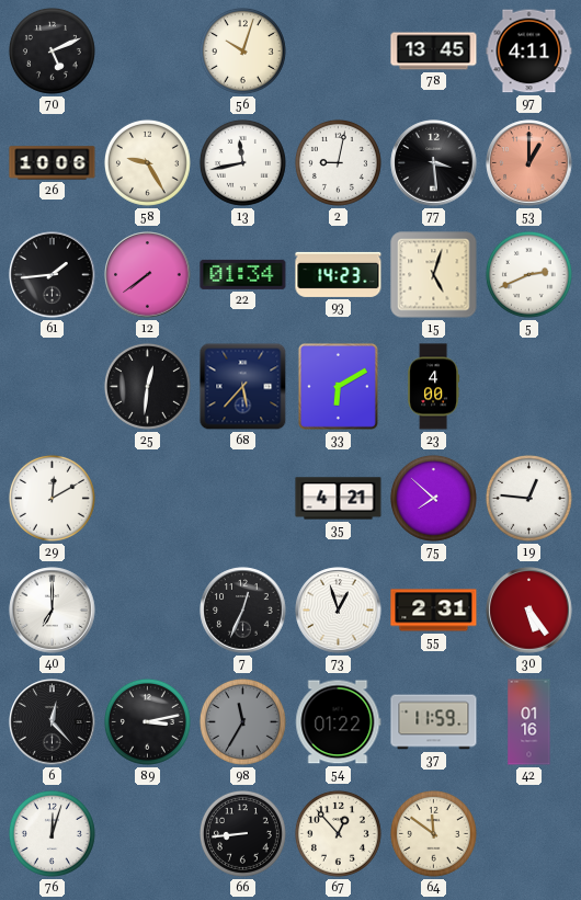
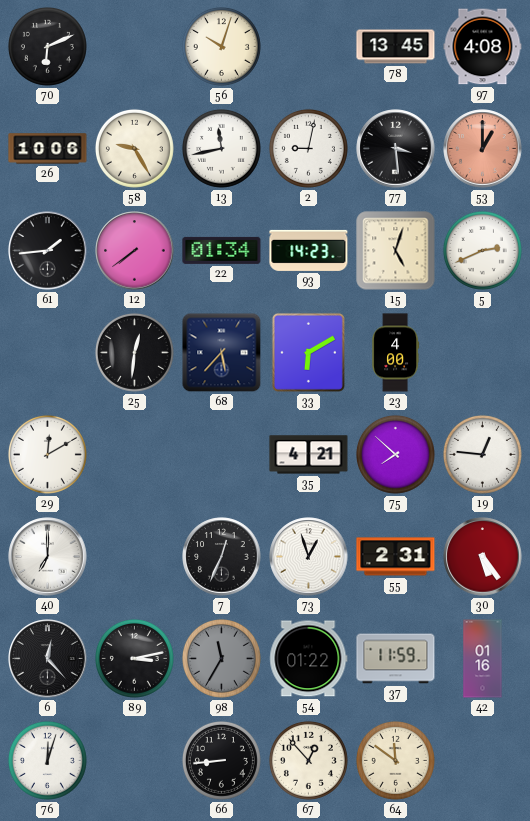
70: 5:11 -> 6:11 (47, 46)
97: 4:11 -> 4:08 (483, 47)
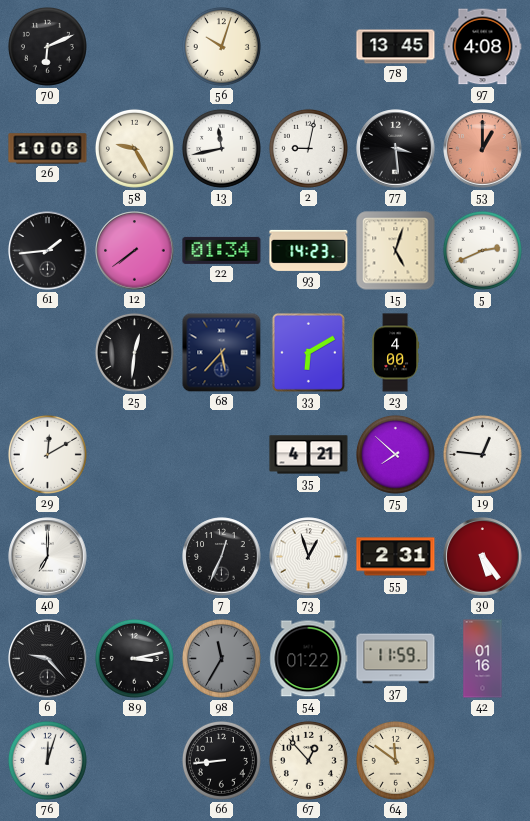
6: 12:23 -> 9:23 (48, 659)
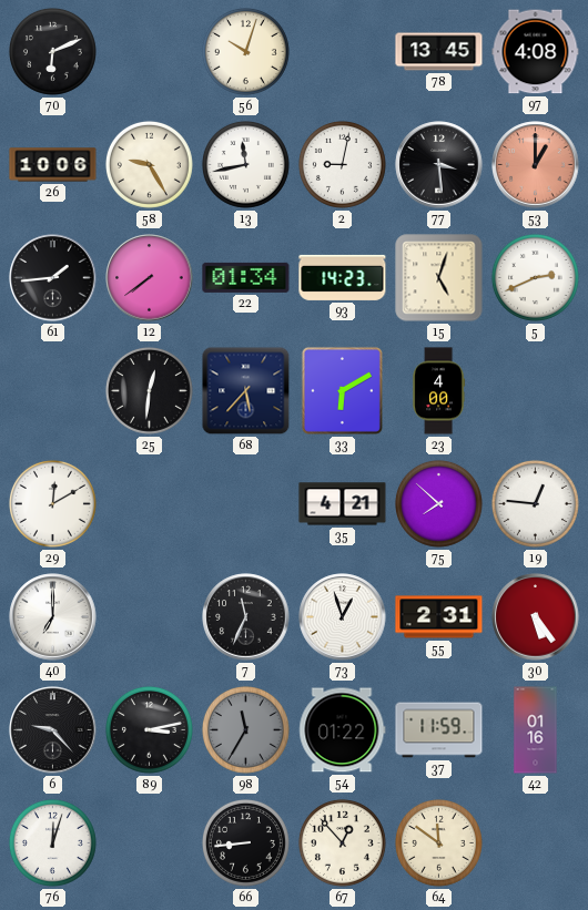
7: 12:34 -> 11:34 (246, 617)
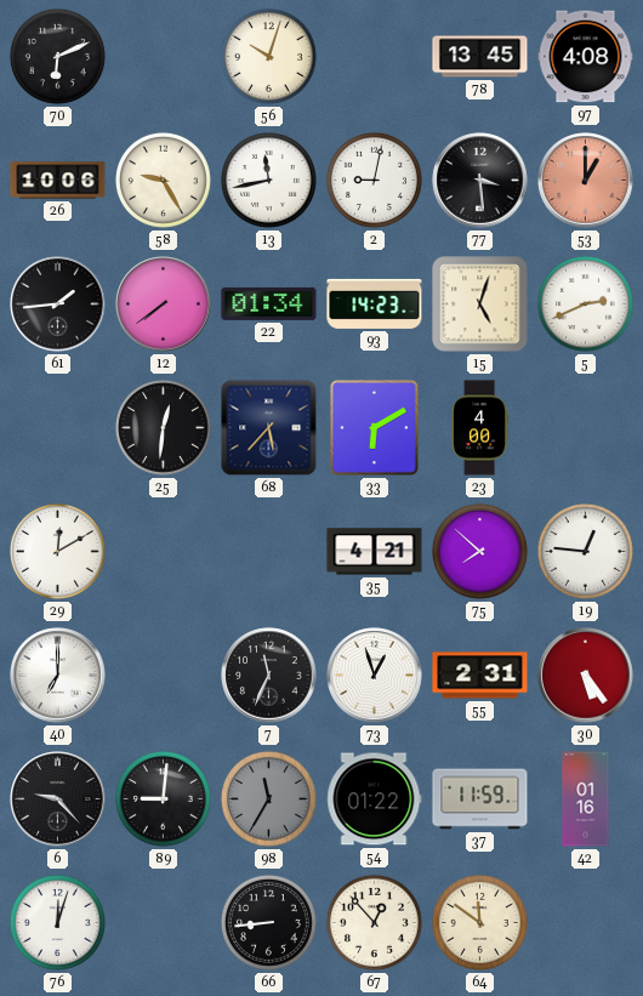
89: 3:13 -> 9:01 (163, 798)
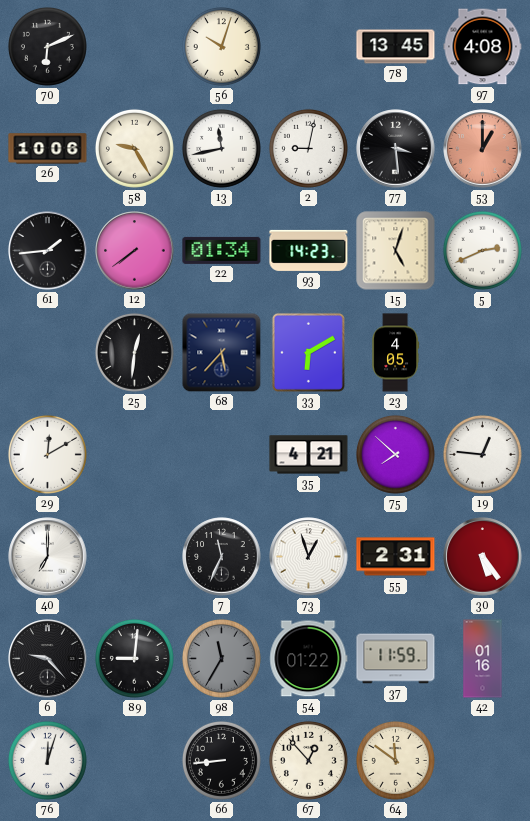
23: 4:00 -> 4:05 (396, 353)
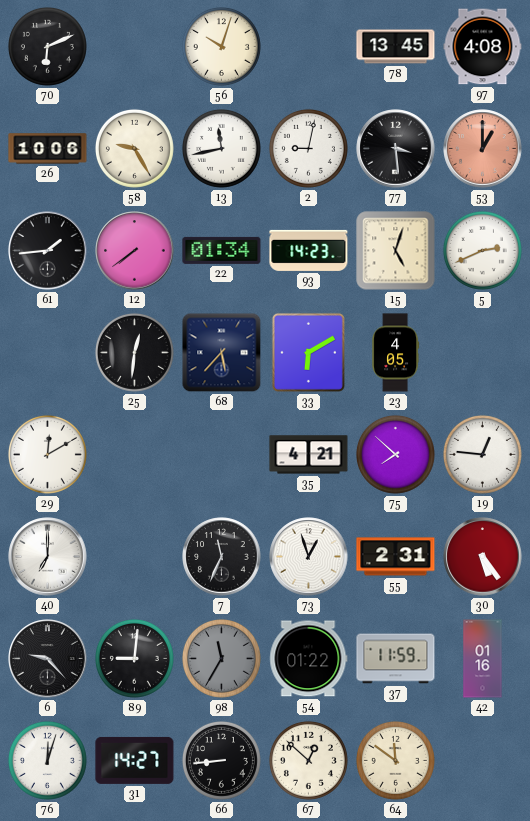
31: none -> 14:27 (135, 760)
67: 12:53 -> 12:52 (308, 760)
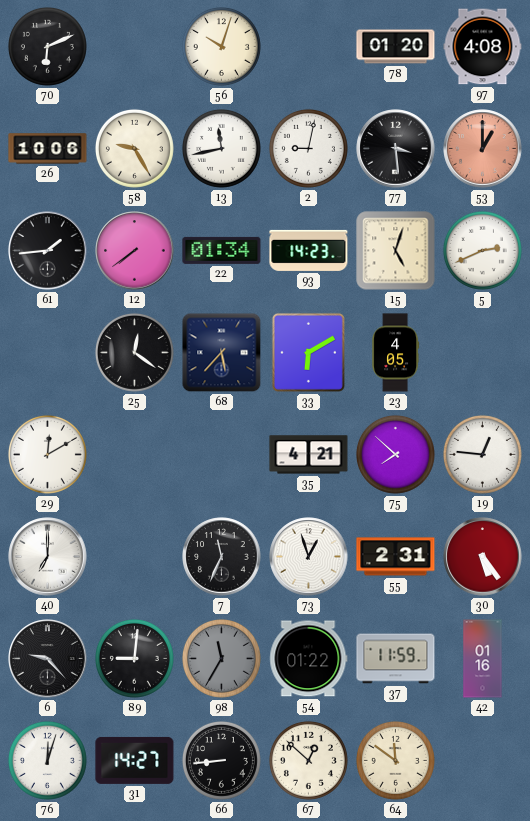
78: 13:45 -> 01:20 (396, 47)
25: 12:31 -> 12:21 (134, 352)
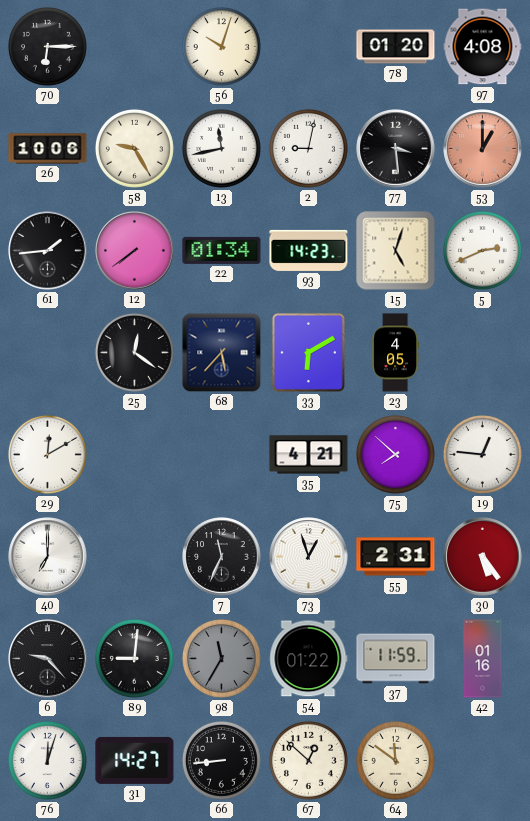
70: 6:11 -> 6:15 (47, 46)
